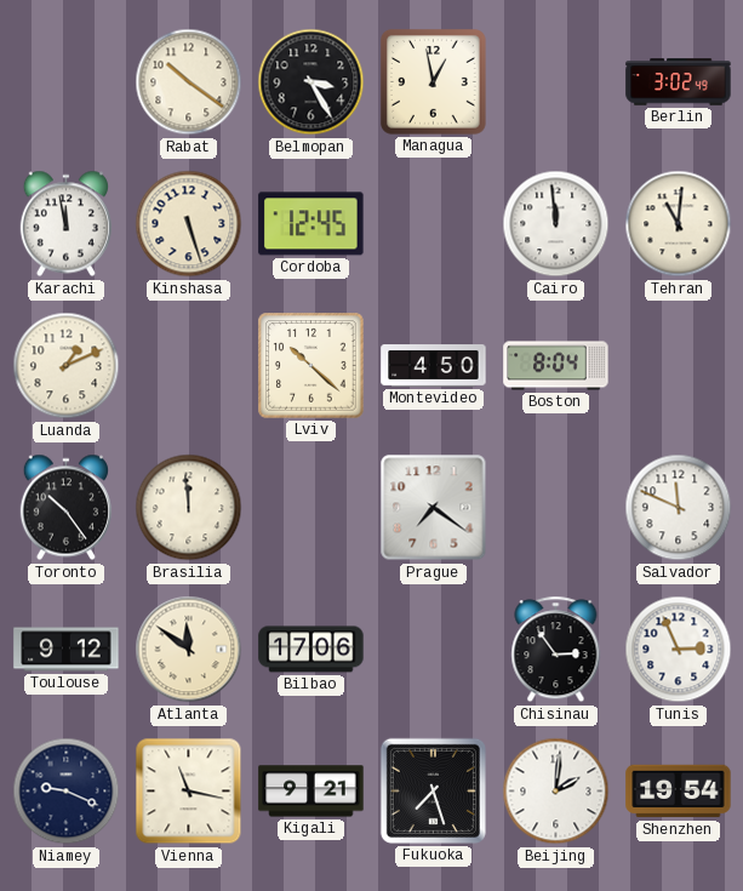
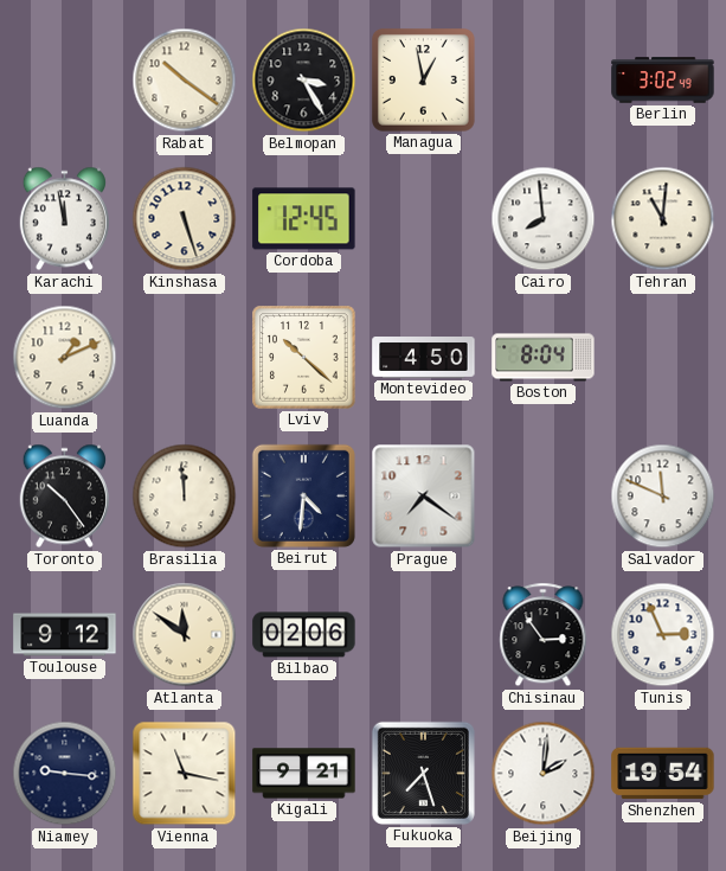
Cairo: 11:59 -> 7:59 (544, 219)
Beirut: none -> 4:31 (303, 495)
Bilbao: 17:06 -> 02:06 (304, 635)
Niamey: 9:19 -> 9:16 (65, 774)
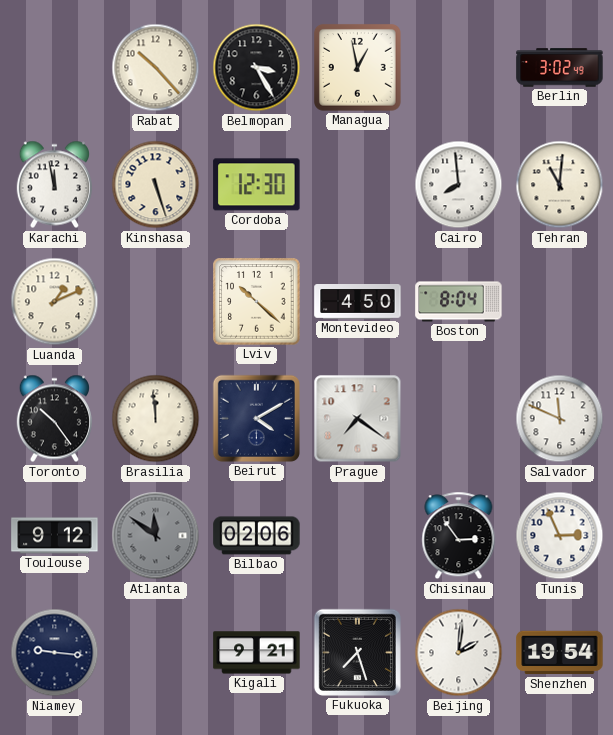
Rabat: 10:21 -> 10:23 (156, 68)
Cordoba: 12:45 -> 12:30 (257, 185)
Beirut: 4:31 -> 4:10 (256, 418)
Atlanta dial: cream -> grey (156, 536)
Vienna: 11:17 -> none (185, 774)
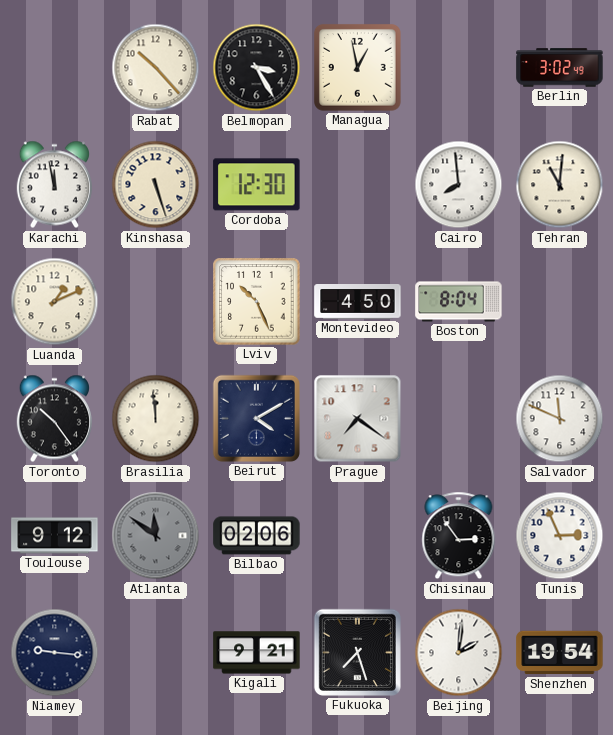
Lviv: 10:22 -> 10:26 (257, 302)
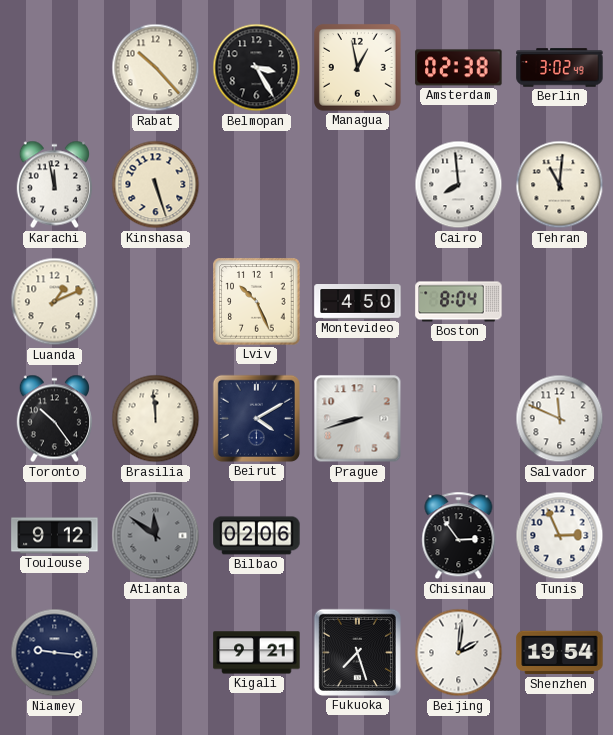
Amsterdam: none -> 02:38 (459, 68)
Cordoba: 12:30 -> none (257, 185)
Prague: 7:21 -> 8:42 (358, 419)
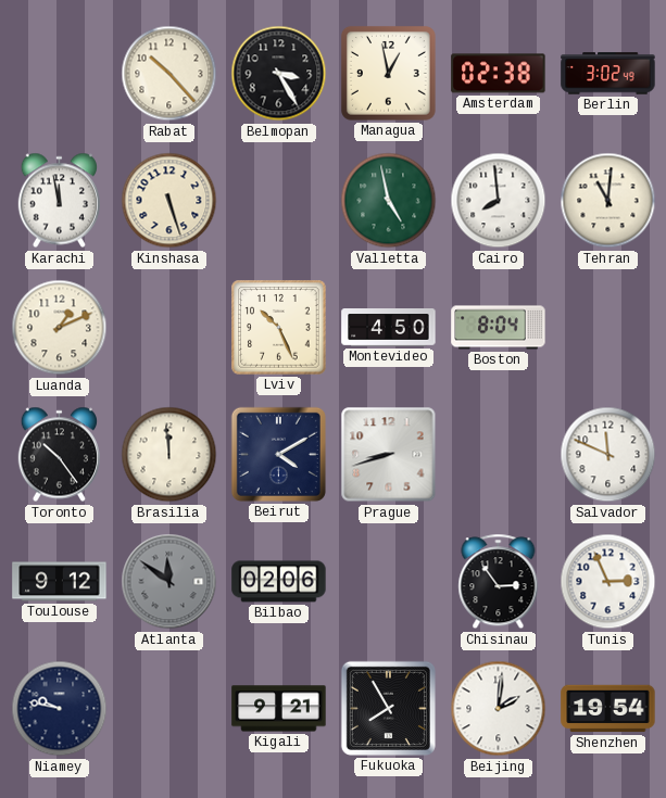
Valletta: none -> 4:58 (389, 201)
Niamey: 9:16 -> 9:47 (60, 709)
Fukuoka: 7:27 -> 7:55 (388, 708)
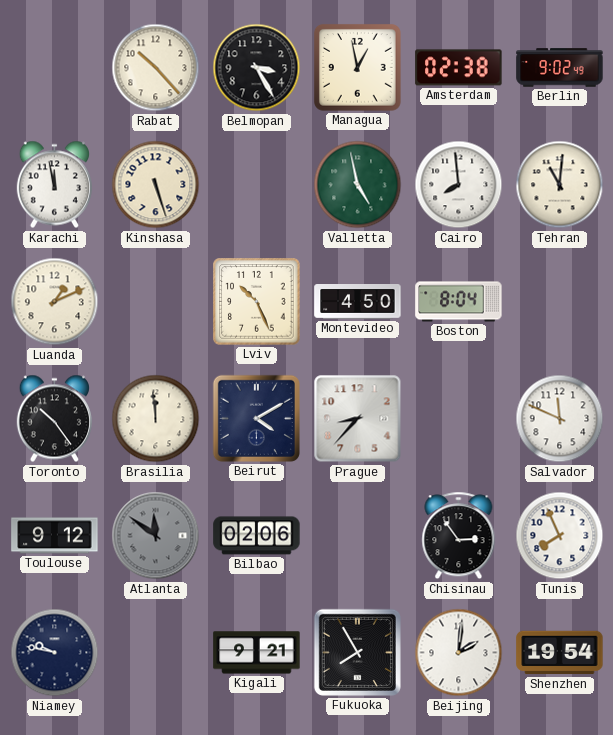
Berlin: 3:02 -> 9:02 (560, 68)
Prague: 8:42 -> 8:37 (358, 419)
Tunis: 2:56 -> 7:56 (560, 536)
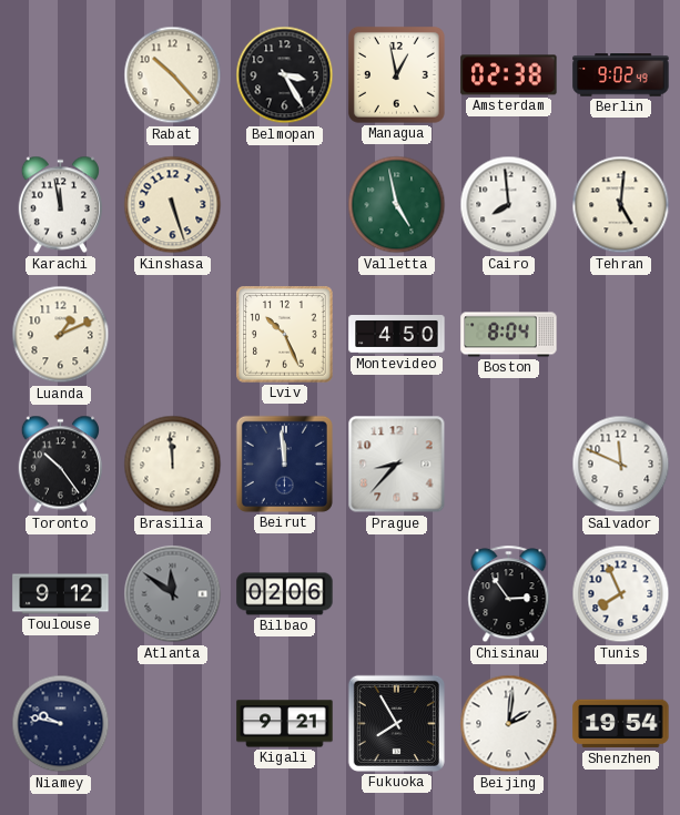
Tehran: 11:01 -> 5:01 (621, 205)
Beirut: 4:10 -> 11:59 (284, 463)
